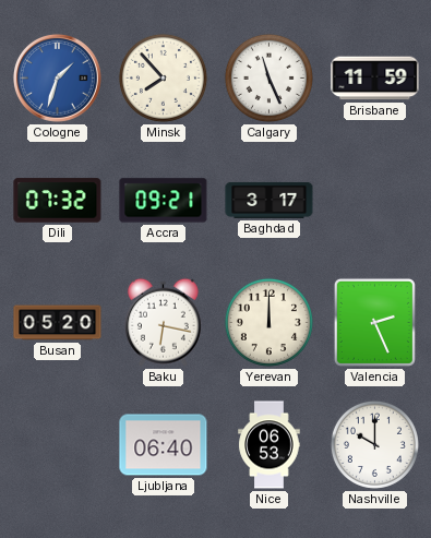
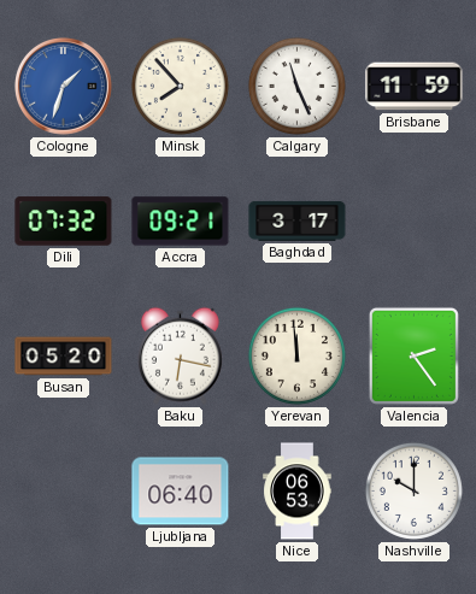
Yerevan: 12:00 -> 11:59 (296, 355)
Valencia: 2:26 -> 2:24 (413, 355)
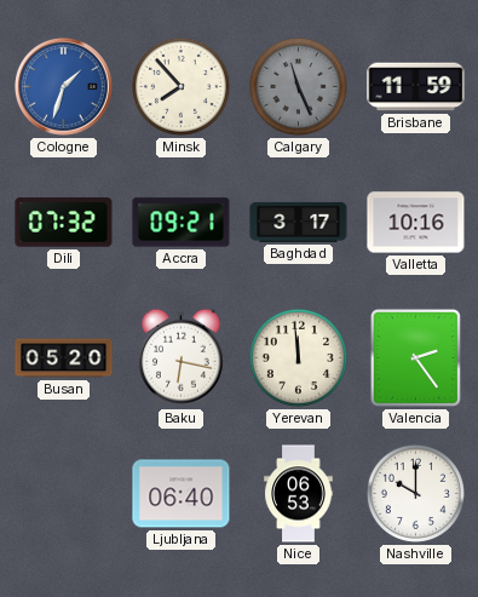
Calgary dial: white -> grey (298, 86)
Valletta: none -> 10:16 (416, 223)
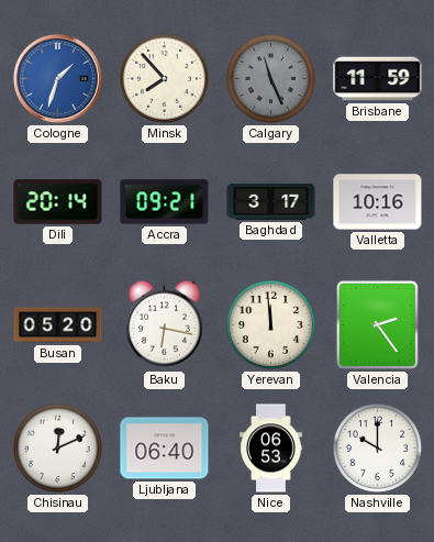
Dili: 07:32 -> 20:14 (58, 202)
Chisinau: none -> 12:11 (57, 447)
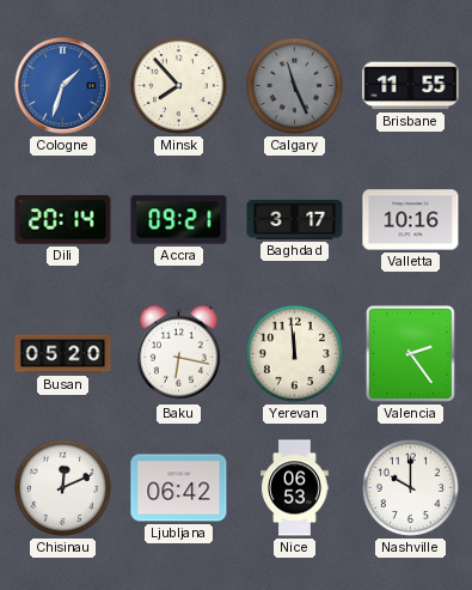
Brisbane: 11:59 -> 11:55 (411, 86)
Ljubljana: 06:40 -> 06:42 (179, 488)
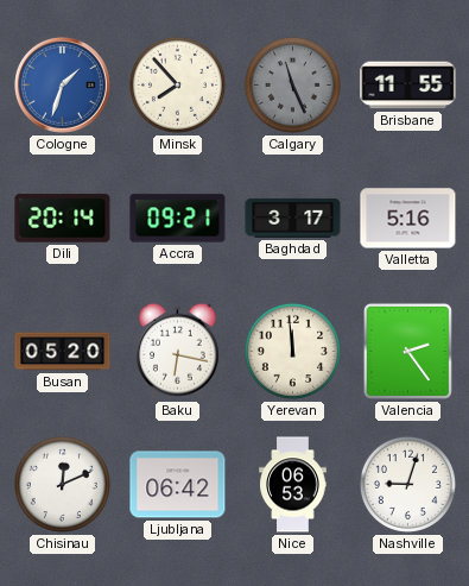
Valletta: 10:16 -> 5:16 (408, 219)
Nashville: 10:00 -> 9:03 (407, 484)
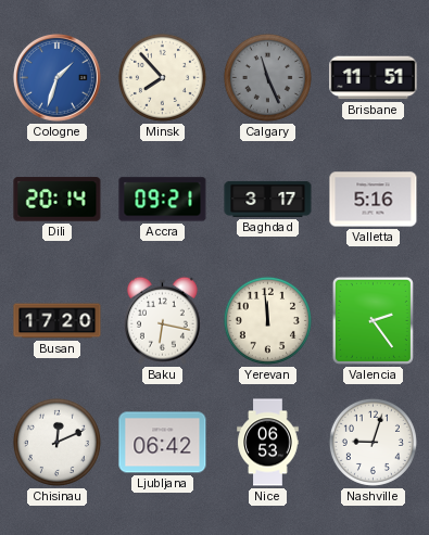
Brisbane: 11:55 -> 11:51 (374, 78)
Busan: 05:20 -> 17:20 (58, 321)
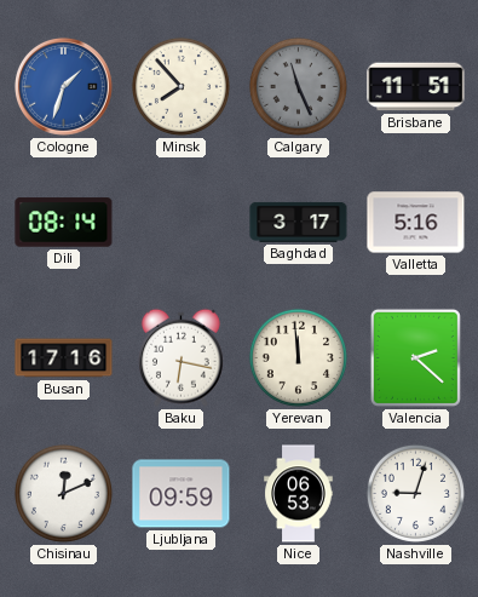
Dili: 20:14 -> 08:14 (64, 223)
Accra: 09:21 -> none (163, 200)
Busan: 17:20 -> 17:16 (64, 358)
Valencia: 2:24 -> 2:22 (415, 357)
Ljubljana: 06:42 -> 09:59 (182, 494)
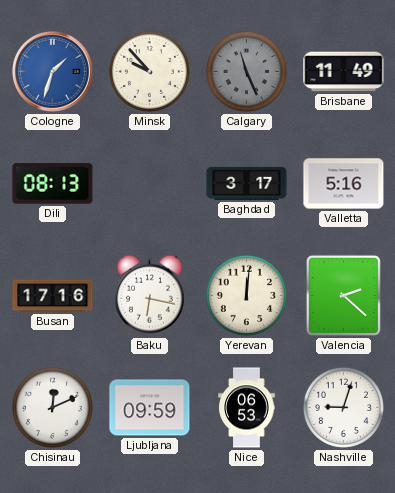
Minsk: 7:53 -> 9:53 (149, 71)
Brisbane: 11:51 -> 11:49 (344, 72)
Dili: 08:14 -> 08:13 (53, 184)
Yerevan: 11:59 -> 12:01 (246, 295)
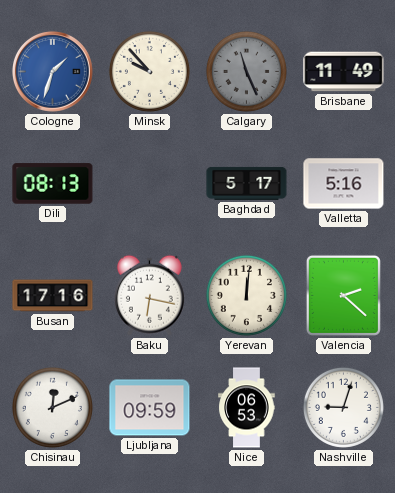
Baghdad: 3:17 -> 5:17 (247, 183)
